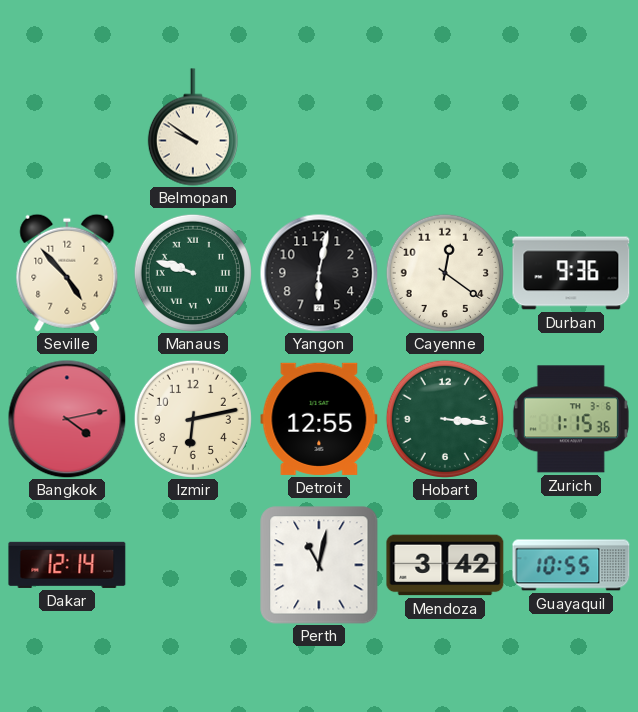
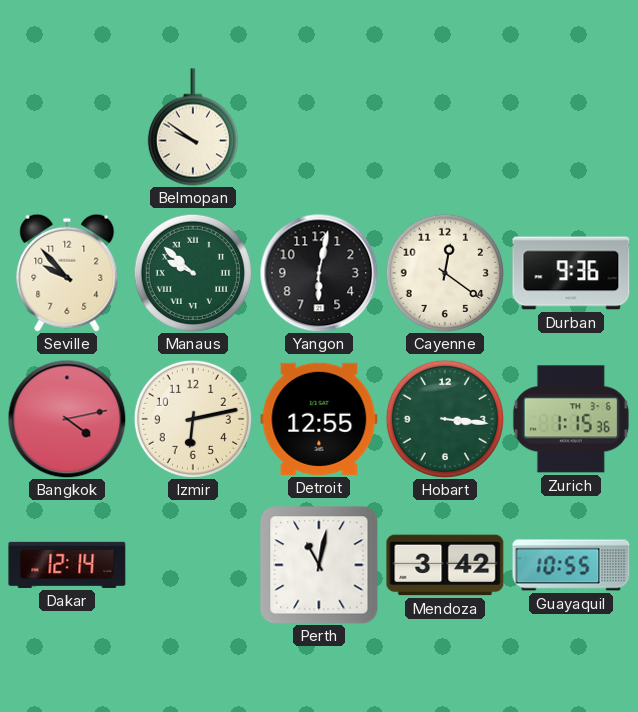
Seville: 4:53 -> 9:53 (67, 273)
Manaus: 9:48 -> 9:52 (193, 273)
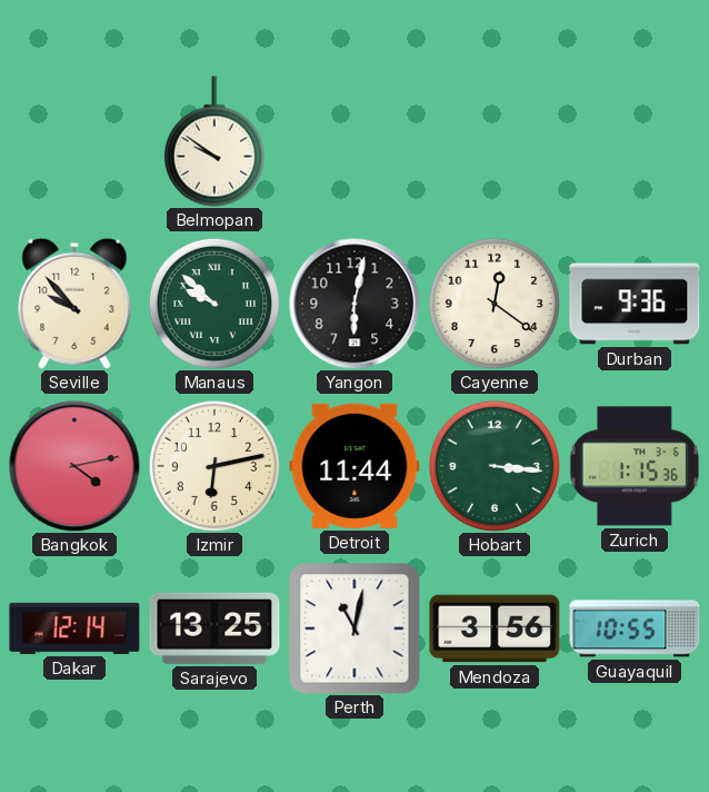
Detroit: 12:55 -> 11:44 (354, 466)
Sarajevo: none -> 13:25 (214, 628)
Mendoza: 3:42 -> 3:56 (495, 628)
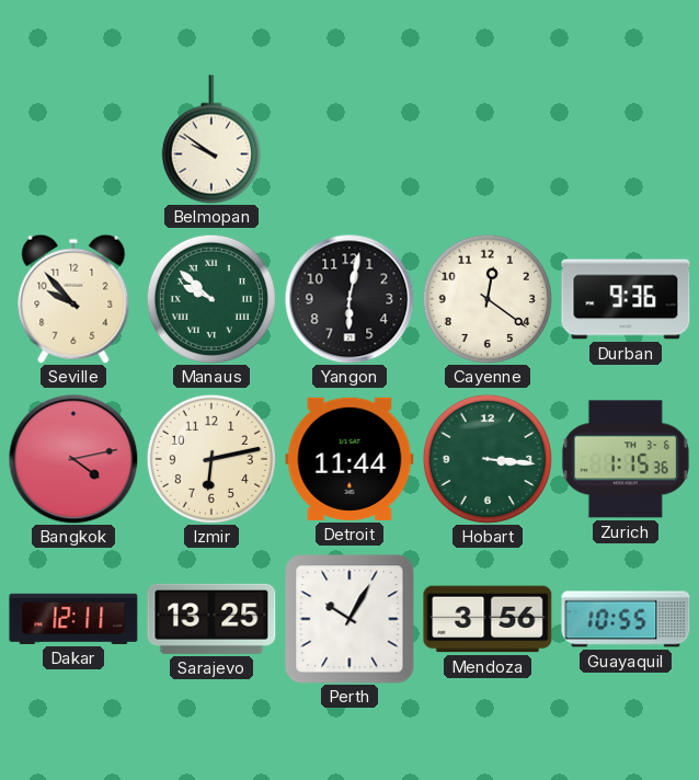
Dakar: 12:14 -> 12:11 (73, 619)
Perth: 11:02 -> 10:05 (349, 619)
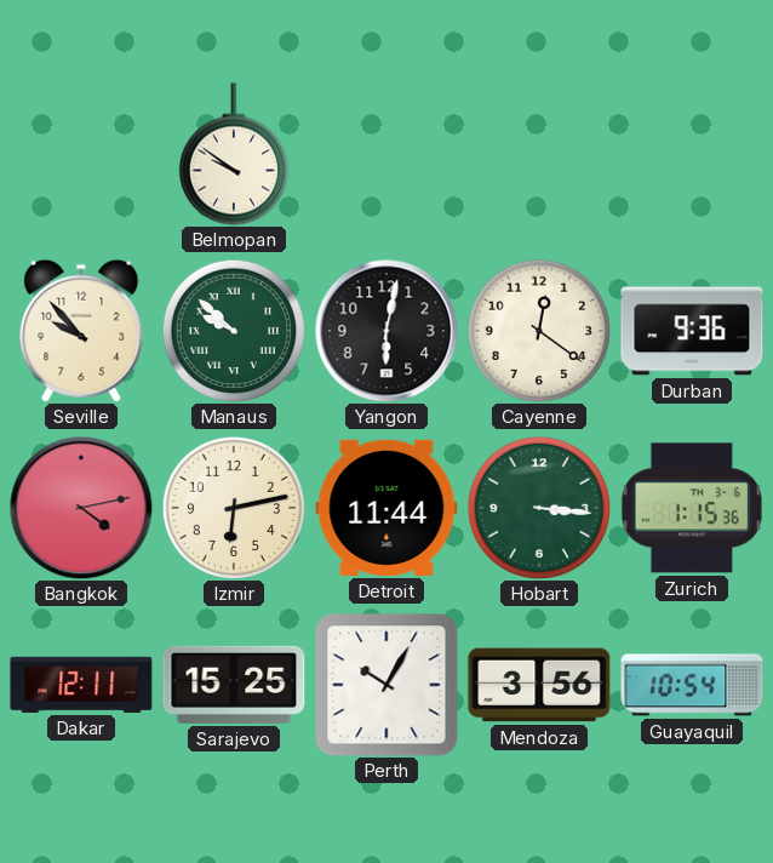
Sarajevo: 13:25 -> 15:25 (234, 685)
Guayaquil: 10:55 -> 10:54 (692, 685)
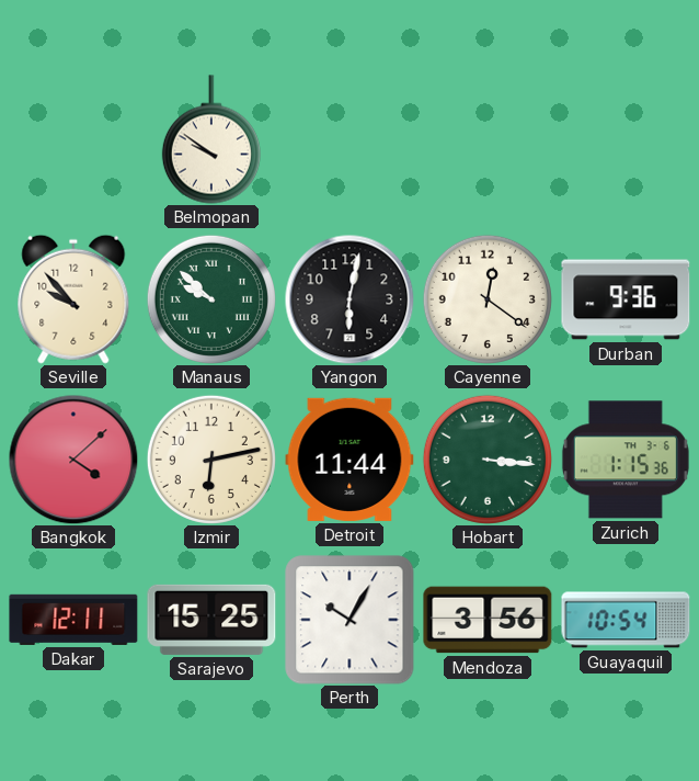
Bangkok: 4:13 -> 4:08 (73, 460)
